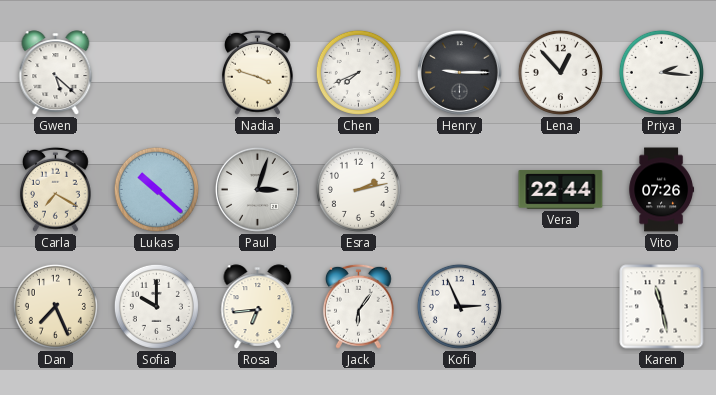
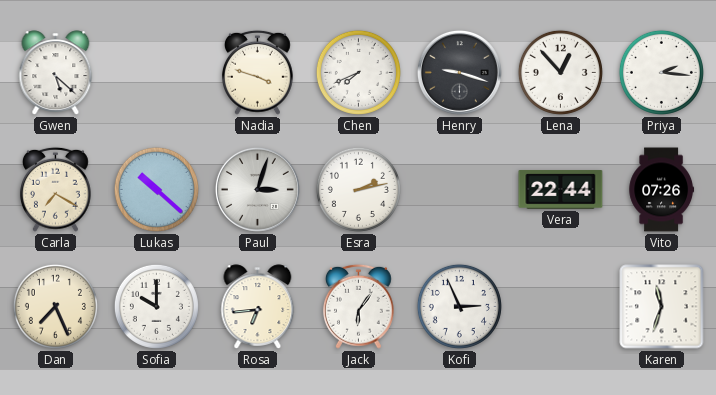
Henry: 9:15 -> 9:18 (459, 72)
Karen: 11:28 -> 11:33 (662, 307)
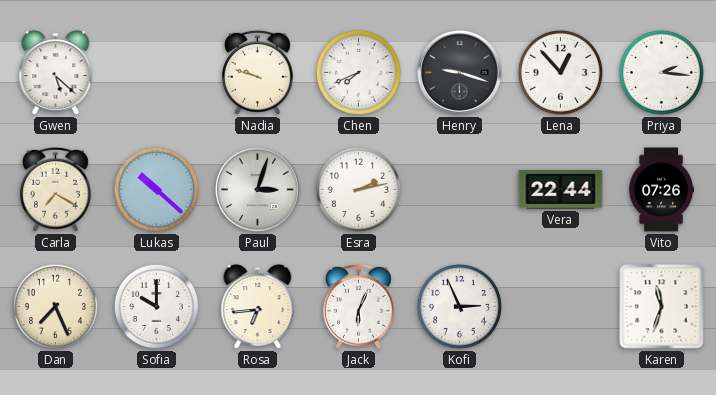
Nadia: 3:48 -> 9:48 (257, 72)
Jack: 6:06 -> 6:04 (358, 306)
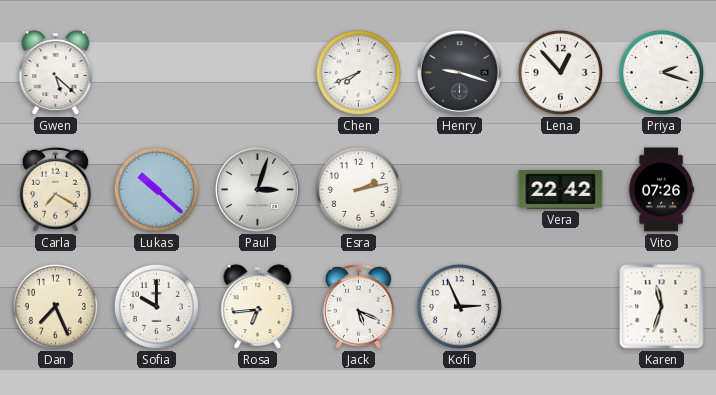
Nadia: 9:48 -> none (257, 72)
Priya: 2:16 -> 2:18 (661, 72)
Vera: 22:44 -> 22:42 (561, 190)
Jack: 6:04 -> 5:19 (358, 306)
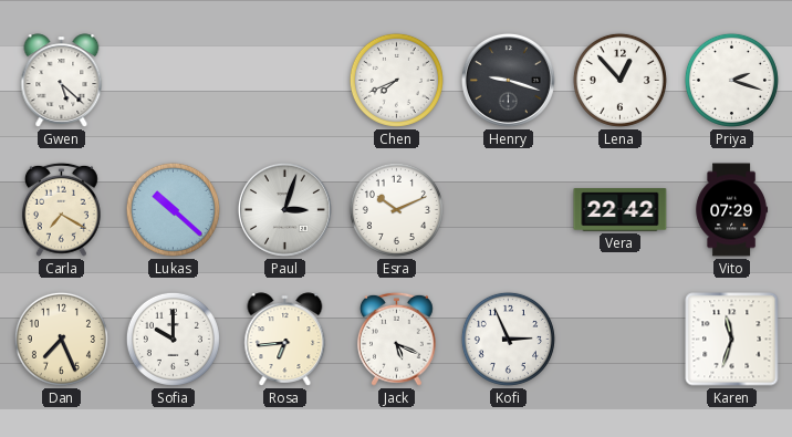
Esra: 2:13 -> 10:11 (396, 209)
Vito: 07:26 -> 07:29 (732, 210)
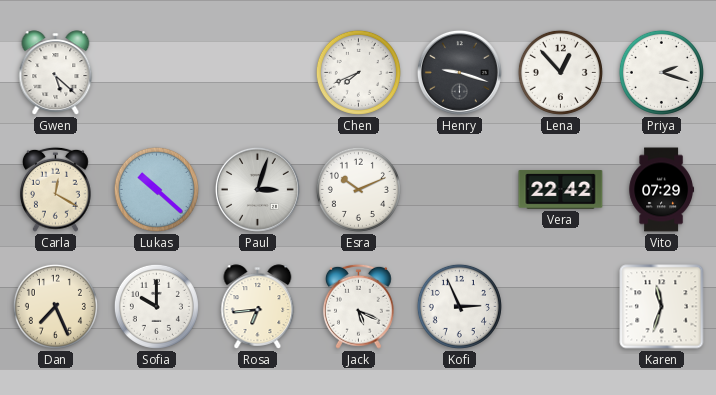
Carla: 7:20 -> 12:20 (55, 189)
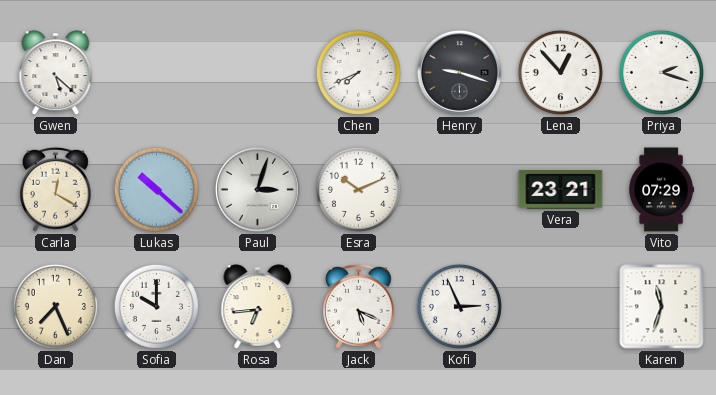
Vera: 22:42 -> 23:21 (561, 190)
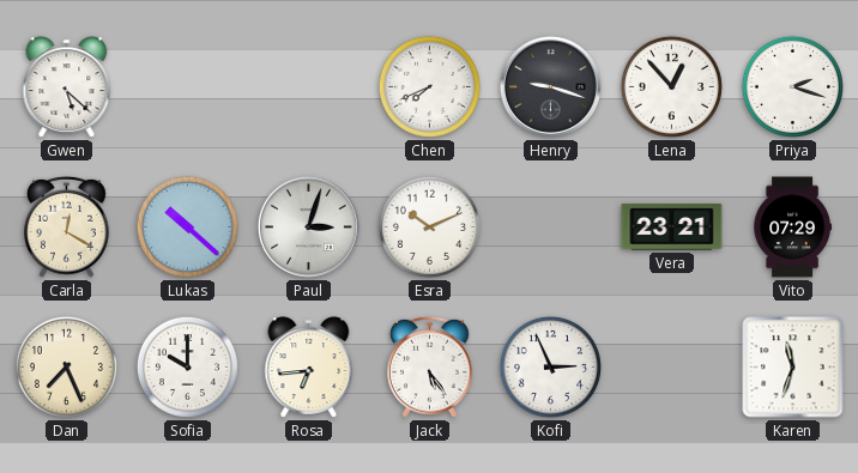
Jack: 5:19 -> 5:24 (429, 366)
